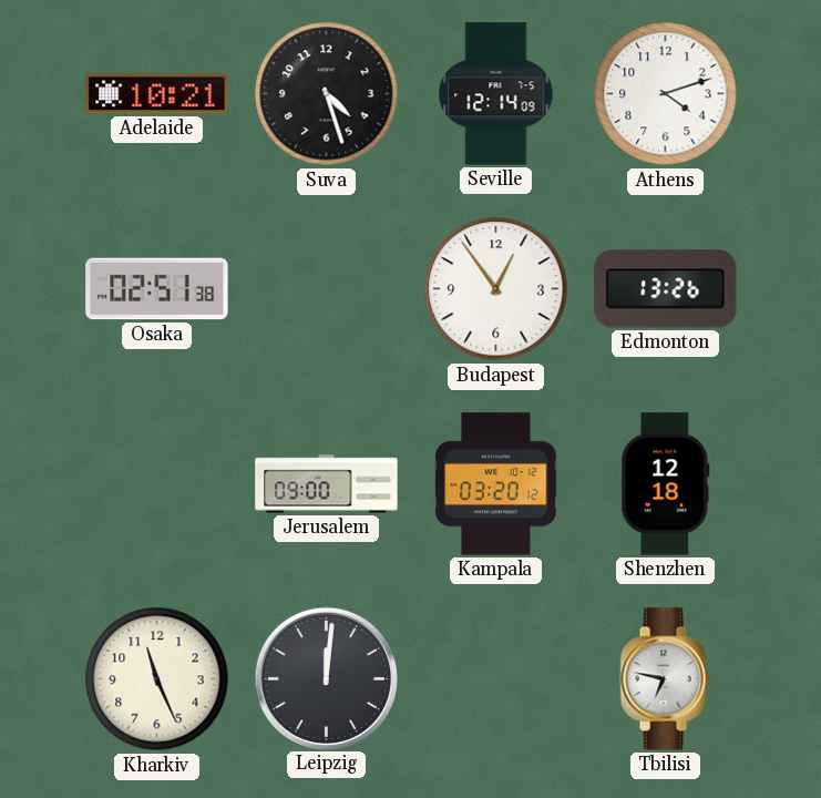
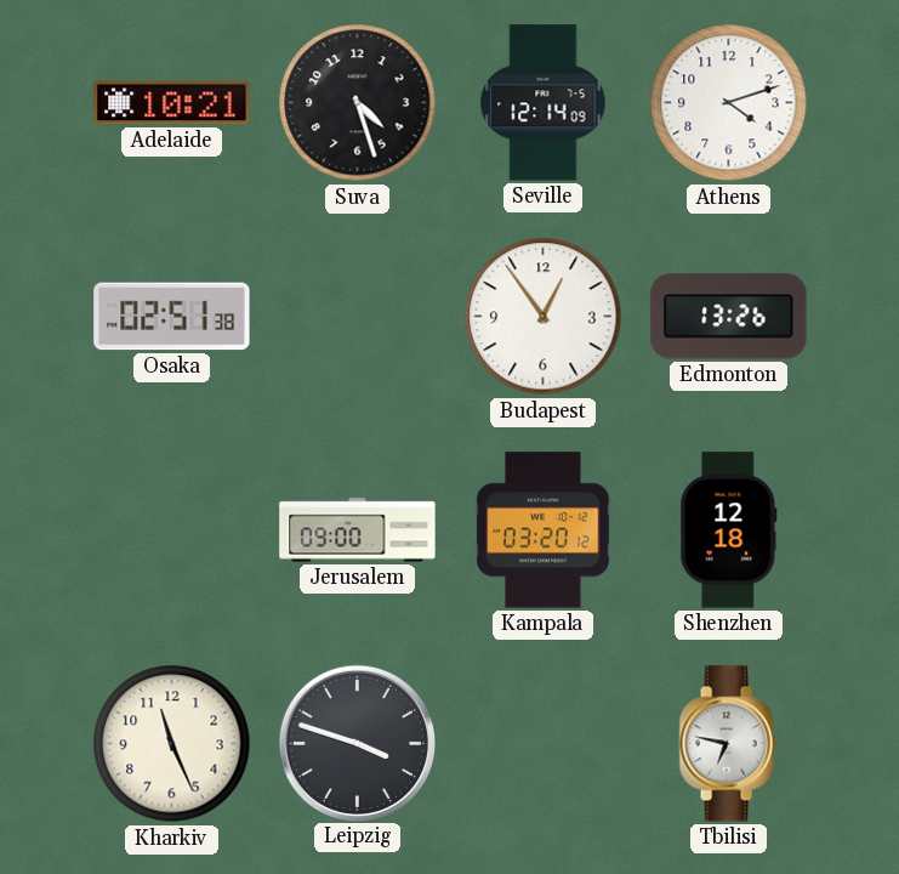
Leipzig: 12:01 -> 3:48 (357, 743)
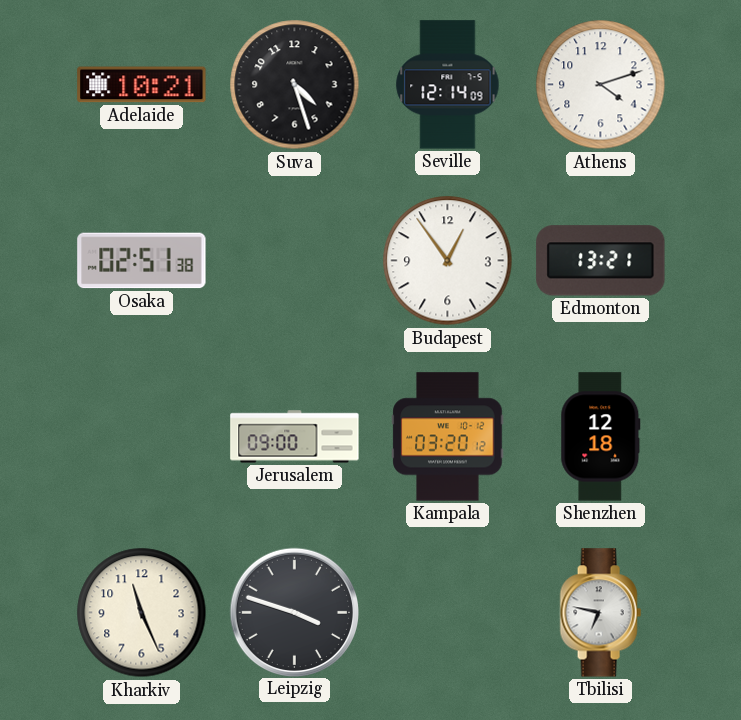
Edmonton: 13:26 -> 13:21 (601, 261)
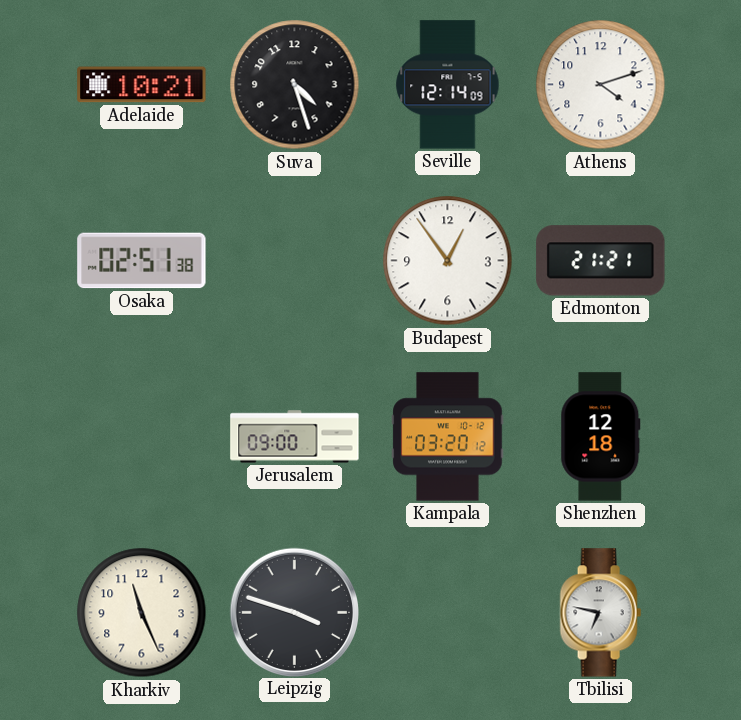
Edmonton: 13:21 -> 21:21 (601, 261)
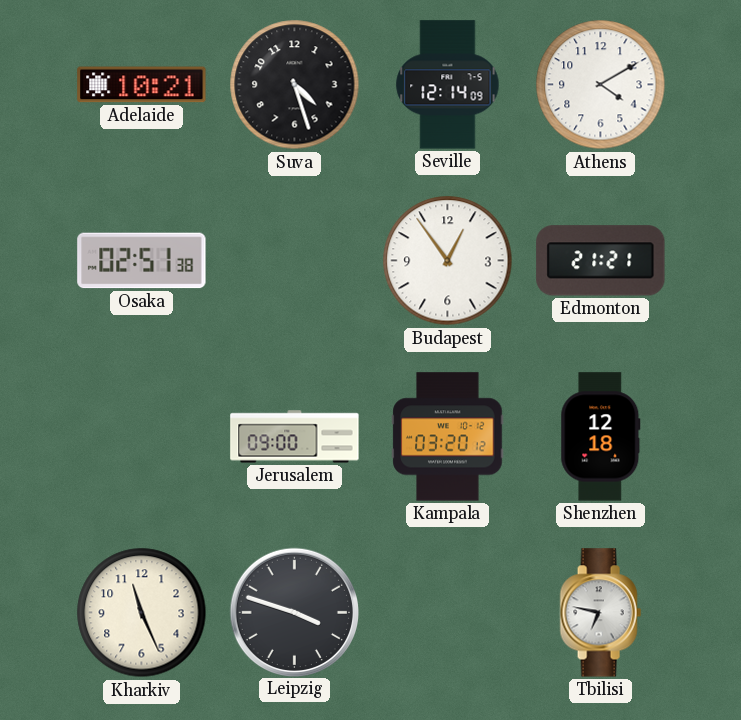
Athens: 4:12 -> 4:10 (601, 85)
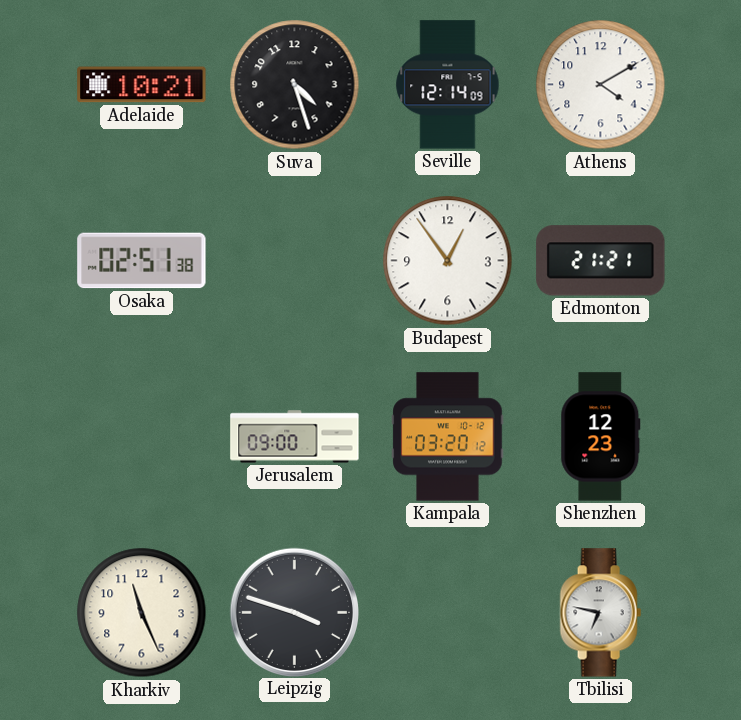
Shenzhen: 12:18 -> 12:23 (601, 437)
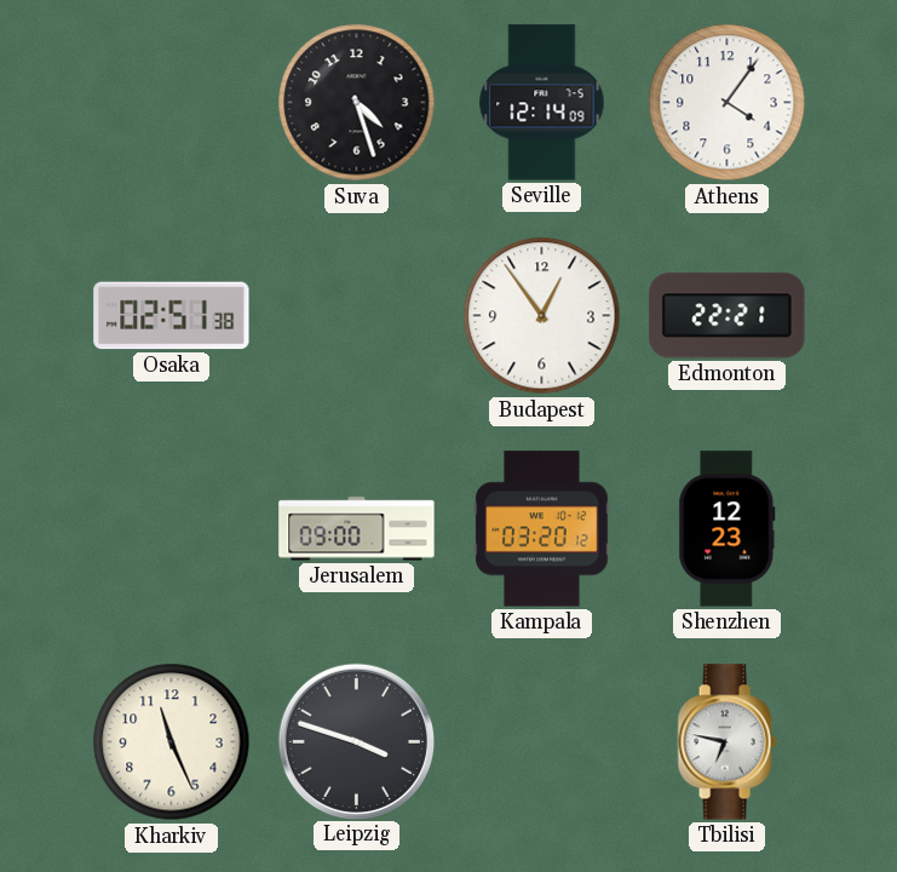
Adelaide: 10:21 -> none (142, 85)
Athens: 4:10 -> 4:06 (728, 103)
Edmonton: 21:21 -> 22:21 (728, 316)
